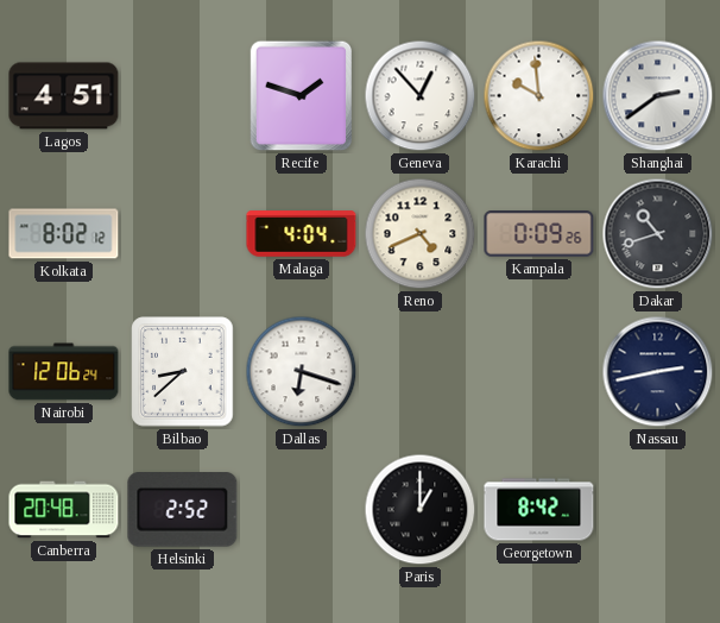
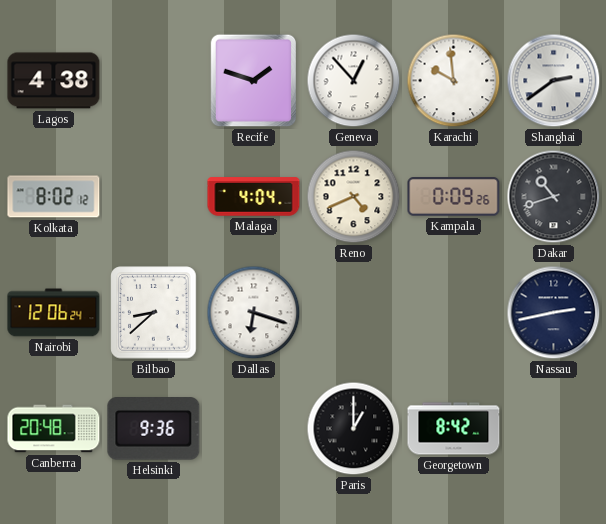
Lagos: 4:51 -> 4:38 (54, 81)
Helsinki: 2:52 -> 9:36 (154, 429)
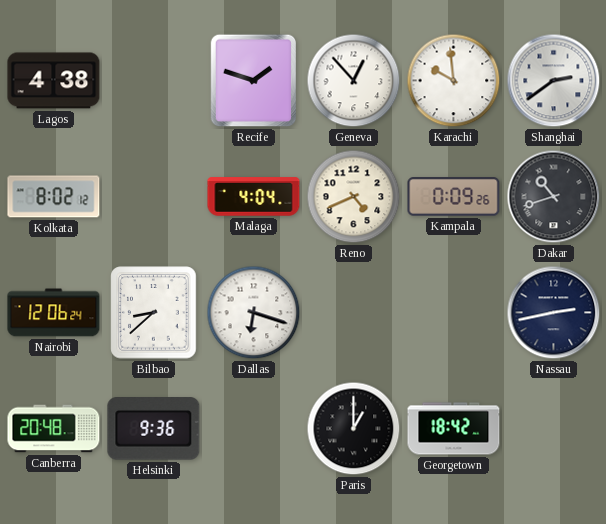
Georgetown: 8:42 -> 18:42 (454, 429)
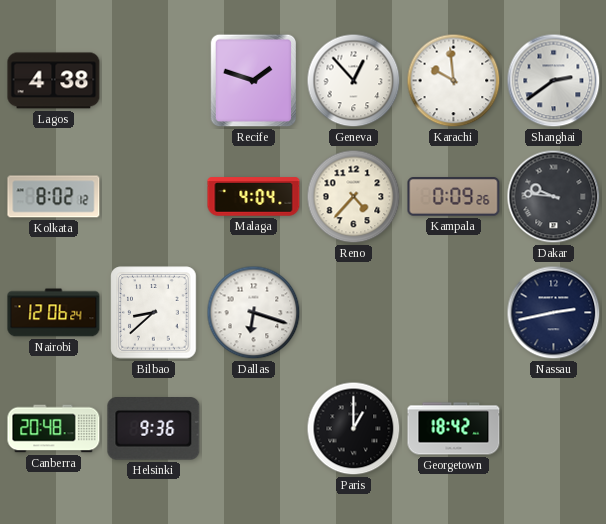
Reno: 4:41 -> 4:37 (354, 197)
Dakar: 10:42 -> 9:46 (554, 197)
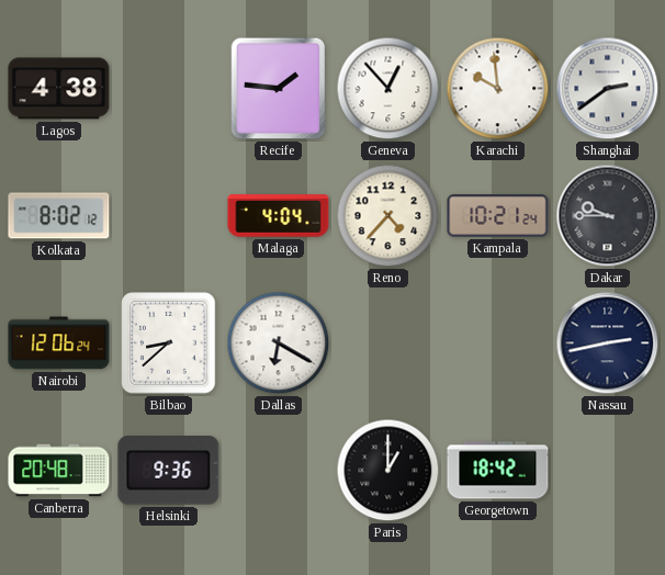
Recife: 1:48 -> 1:46 (279, 89)
Kampala: 0:09 -> 10:21 (498, 216)
Dakar: 9:46 -> 9:45 (608, 216)
Dallas: 6:18 -> 6:20 (279, 343)
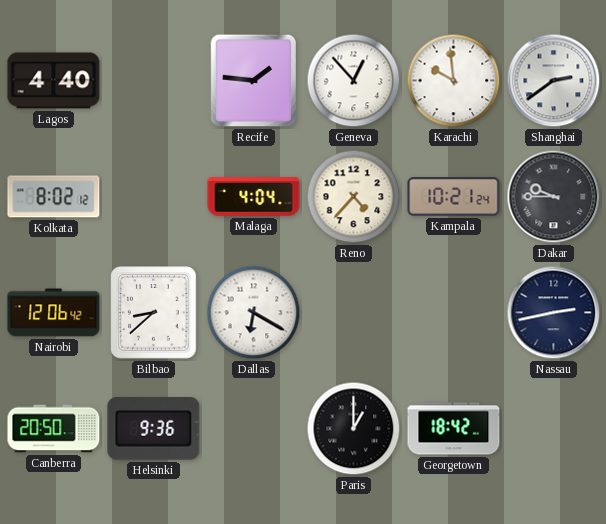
Lagos: 4:38 -> 4:40 (54, 81)
Nairobi: 12:06:24 -> 12:06:42 (54, 313)
Canberra: 20:48 -> 20:50 (54, 429)
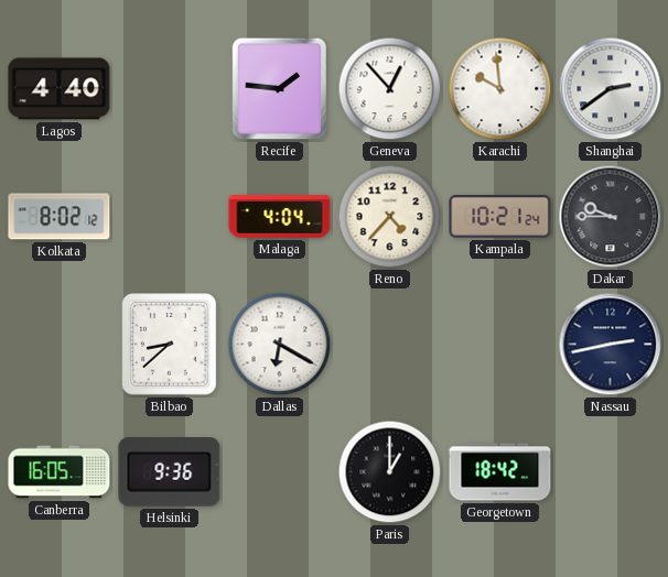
Nairobi: 12:06 -> none (54, 313)
Canberra: 20:50 -> 16:05 (60, 472)
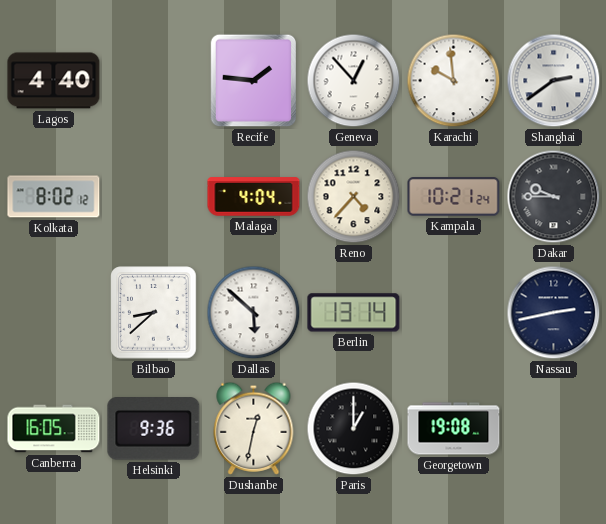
Dallas: 6:20 -> 5:52 (254, 313)
Berlin: none -> 13:14 (354, 313)
Dushanbe: none -> 12:32 (254, 428)
Georgetown: 18:42 -> 19:08 (454, 429)
